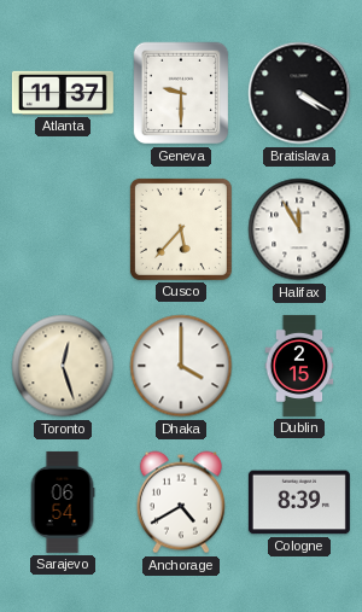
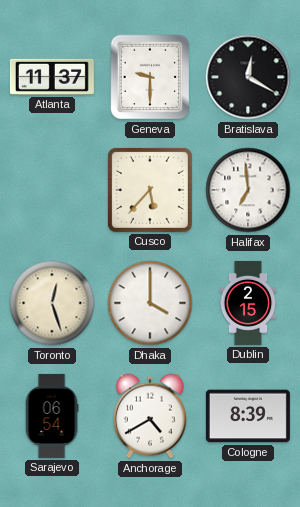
Bratislava: 4:20 -> 12:20 (248, 77)
Halifax: 11:55 -> 6:59 (248, 190)
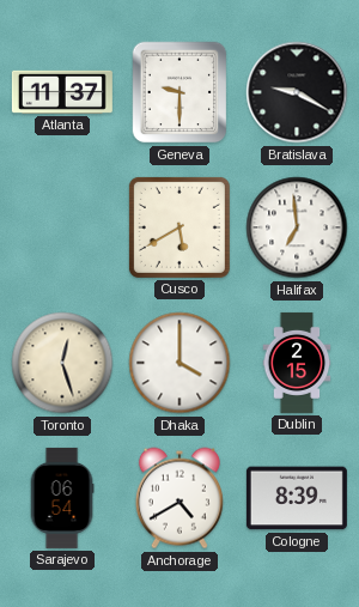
Bratislava: 12:20 -> 9:20 (297, 92)
Cusco: 5:37 -> 5:40 (180, 227)
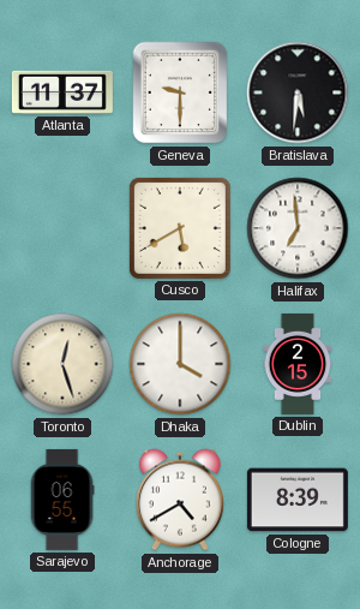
Bratislava: 9:20 -> 5:31 (298, 92)
Sarajevo: 06:54 -> 06:55 (62, 500)
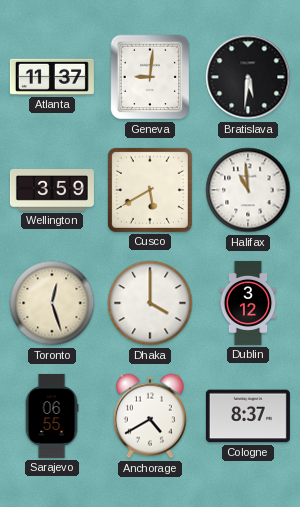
Geneva: 9:30 -> 9:01 (150, 77)
Wellington: none -> 3:59 (52, 191)
Halifax: 6:59 -> 10:59 (248, 190)
Dublin: 2:15 -> 3:12 (248, 303)
Cologne: 8:39 -> 8:37 (248, 416)
